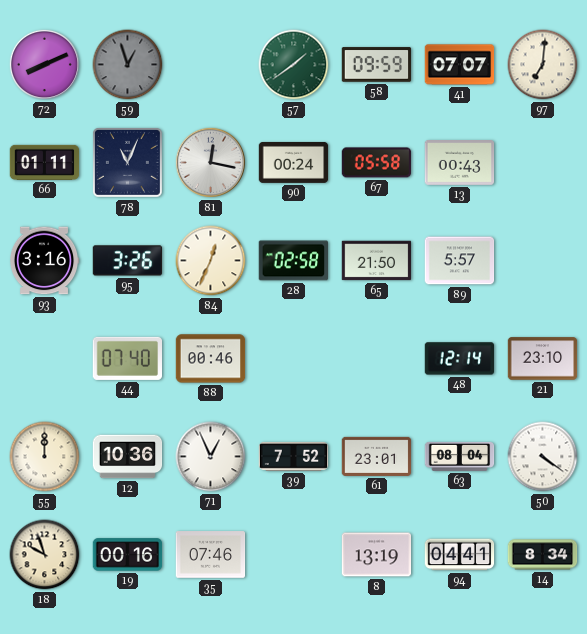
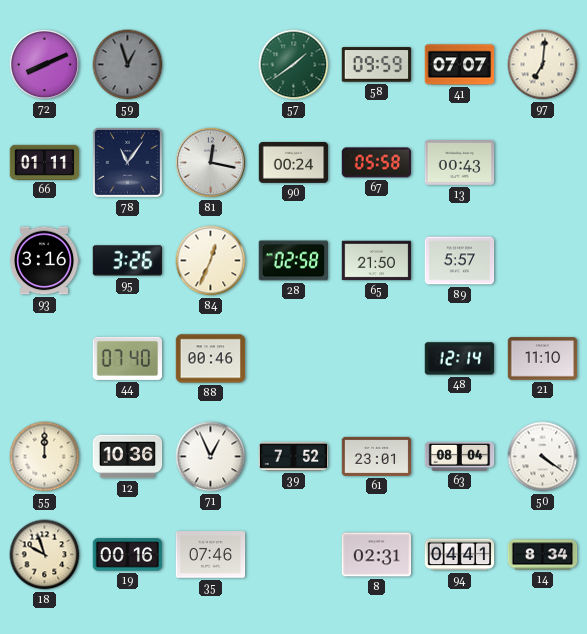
78: 11:04 -> 11:06 (127, 162)
21: 23:10 -> 11:10 (543, 359)
8: 13:19 -> 02:31 (377, 555)
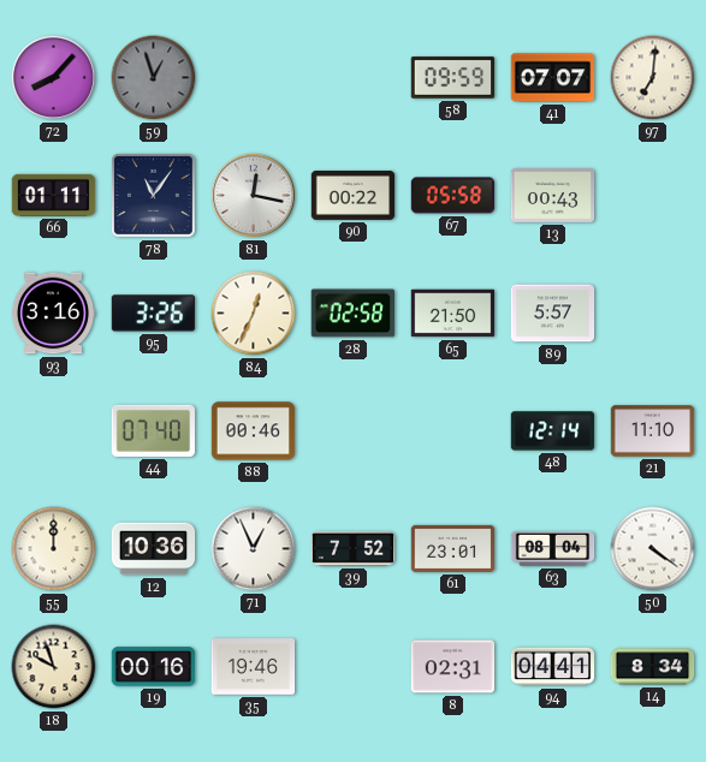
72: 8:11 -> 8:07 (53, 77)
57: 1:39 -> none (294, 65)
90: 00:24 -> 00:22 (354, 195)
35: 07:46 -> 19:46 (254, 667)
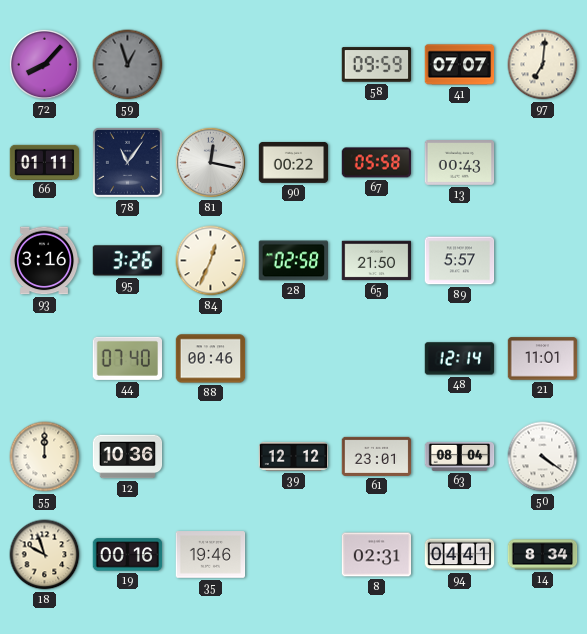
21: 11:10 -> 11:01 (543, 359)
71: 12:56 -> none (254, 549)
39: 7:52 -> 12:12 (294, 456)
